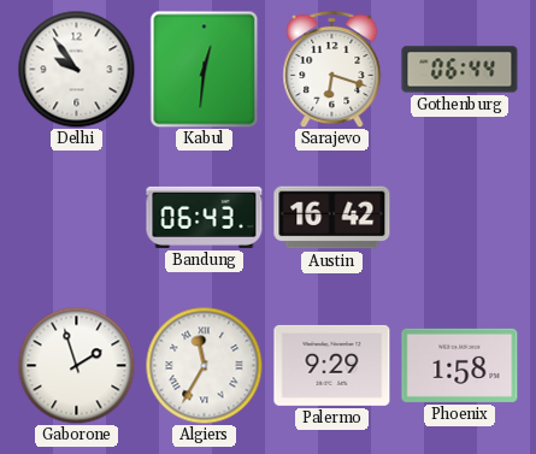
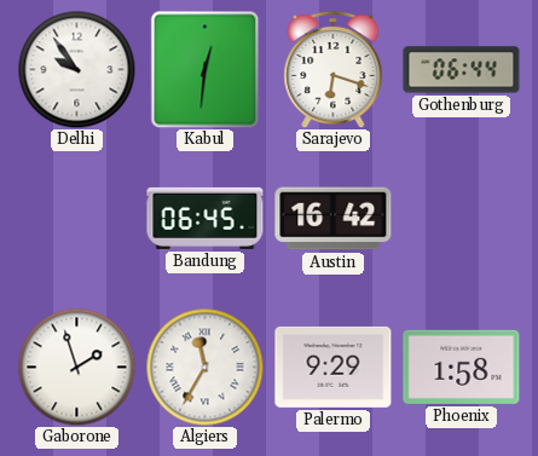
Bandung: 06:43 -> 06:45 (206, 218)
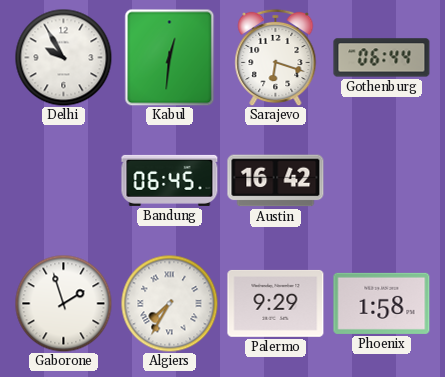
Delhi: 9:54 -> 9:55 (63, 57)
Algiers: 11:35 -> 7:35 (169, 303)
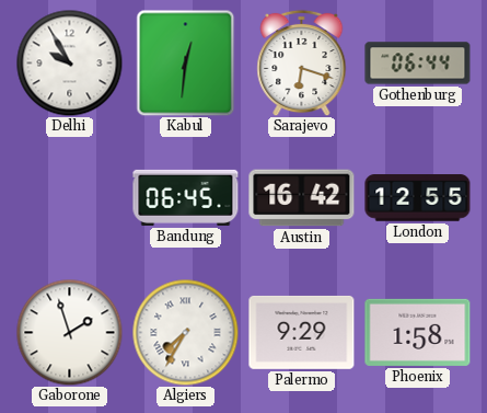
London: none -> 12:55 (418, 198)
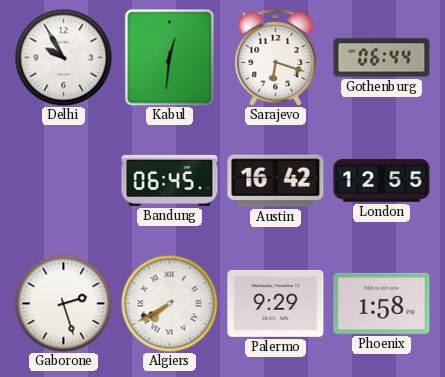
Gaborone: 1:57 -> 2:27 (63, 303)
Algiers: 7:35 -> 7:40 (169, 303)
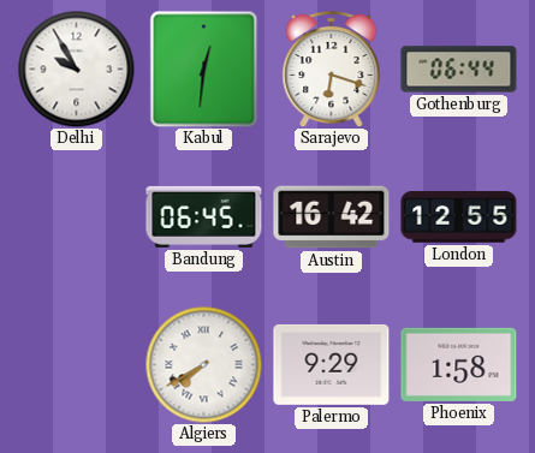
Gaborone: 2:27 -> none (63, 303)
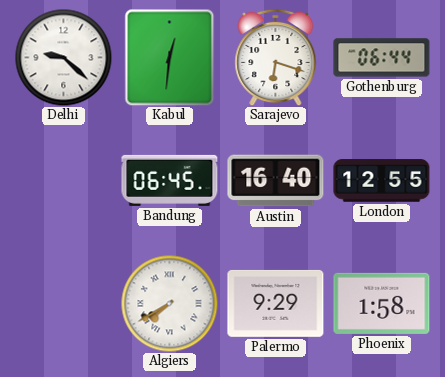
Delhi: 9:55 -> 9:22 (63, 57)
Austin: 16:42 -> 16:40 (276, 181)
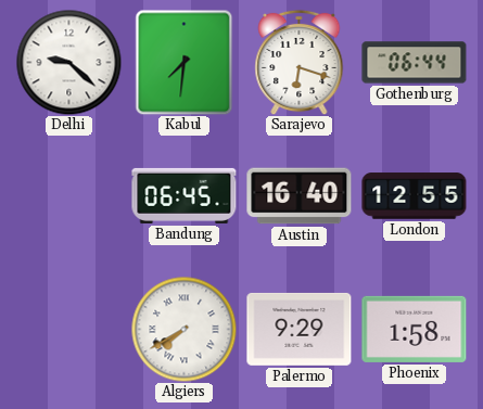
Kabul: 12:31 -> 7:31 (185, 62)
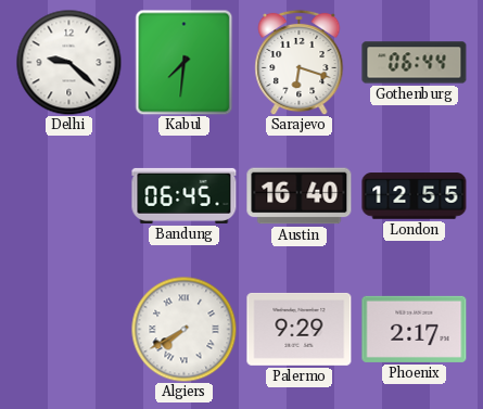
Phoenix: 1:58 -> 2:17 (415, 329)
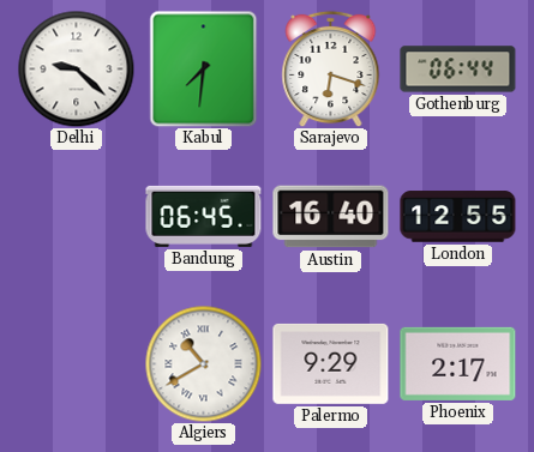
Algiers: 7:40 -> 10:40 (203, 363)
